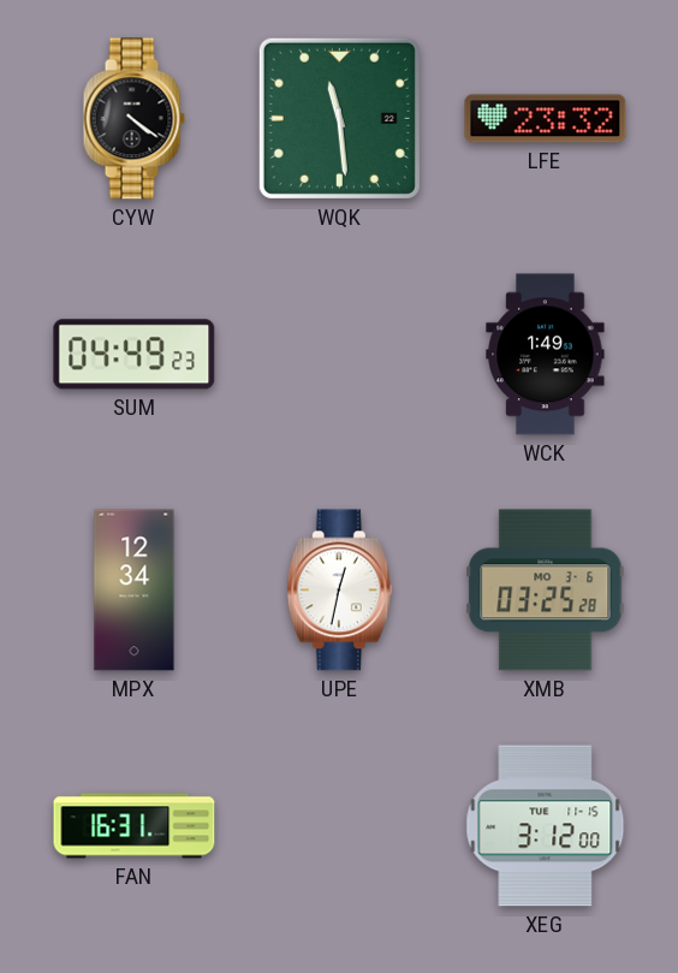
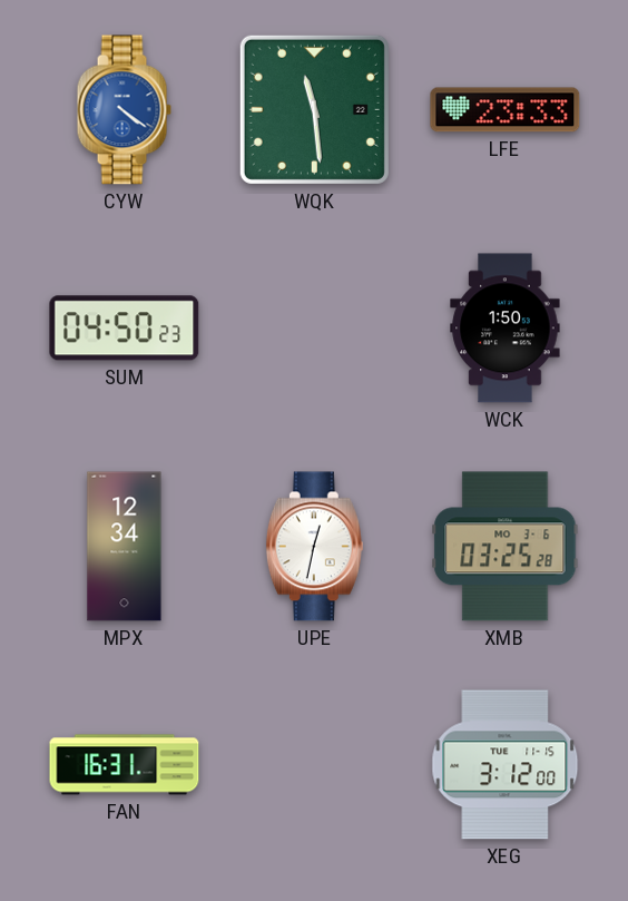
CYW dial: black -> blue (124, 110)
LFE: 23:32 -> 23:33 (506, 110)
SUM: 04:49 -> 04:50 (125, 329)
WCK: 1:49 -> 1:50 (506, 329)
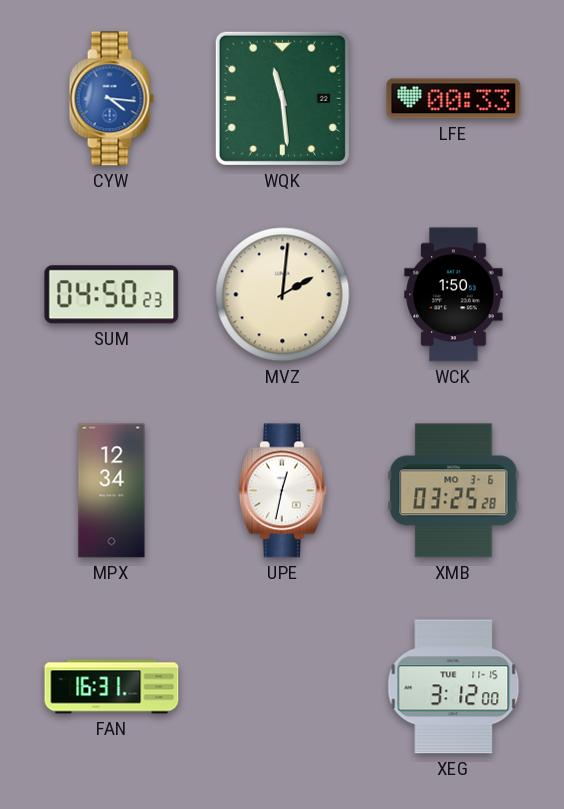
CYW: 4:21 -> 4:16 (111, 99)
LFE: 23:33 -> 00:33 (454, 99)
MVZ: none -> 2:01 (283, 295)
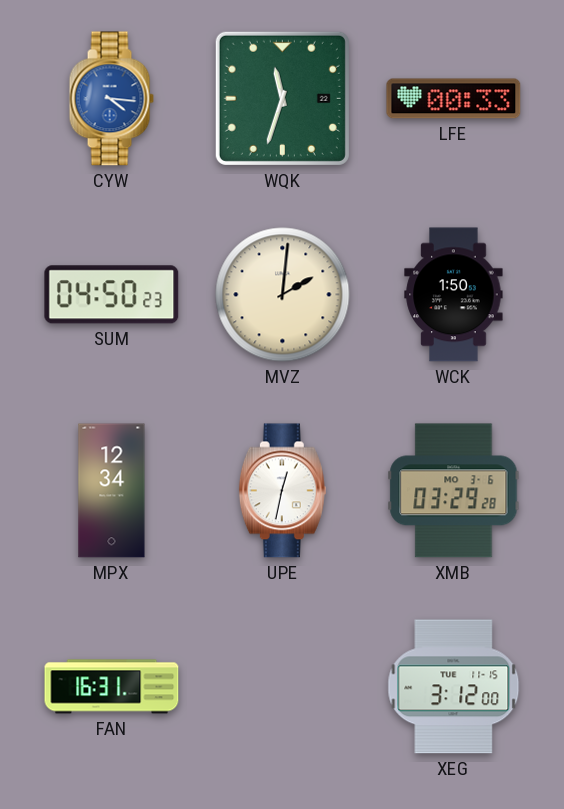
WQK: 11:29 -> 11:33 (282, 98)
XMB: 03:25 -> 03:29 (454, 491)
